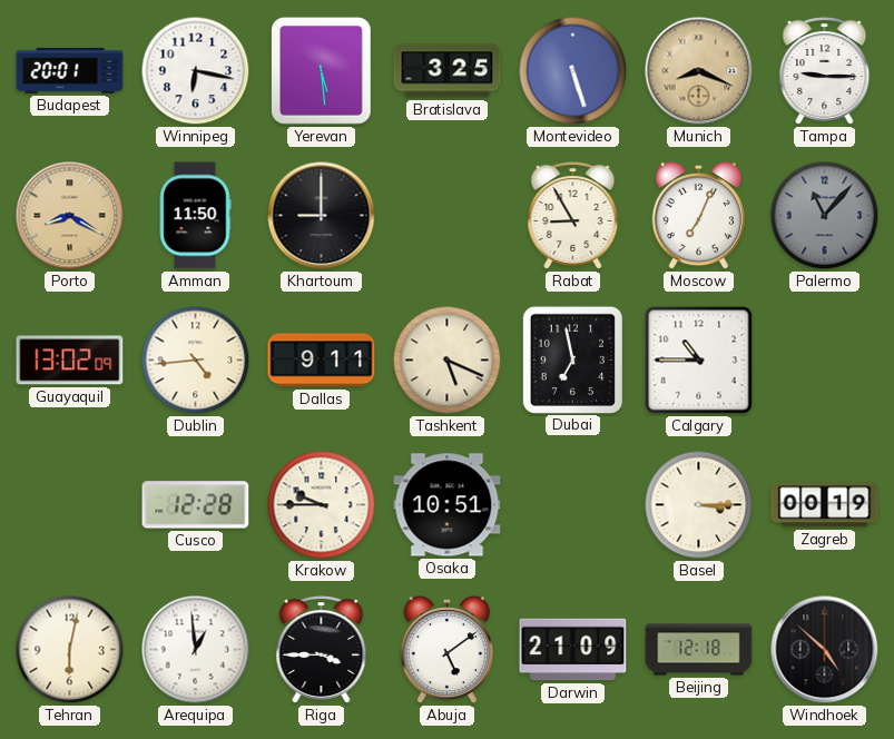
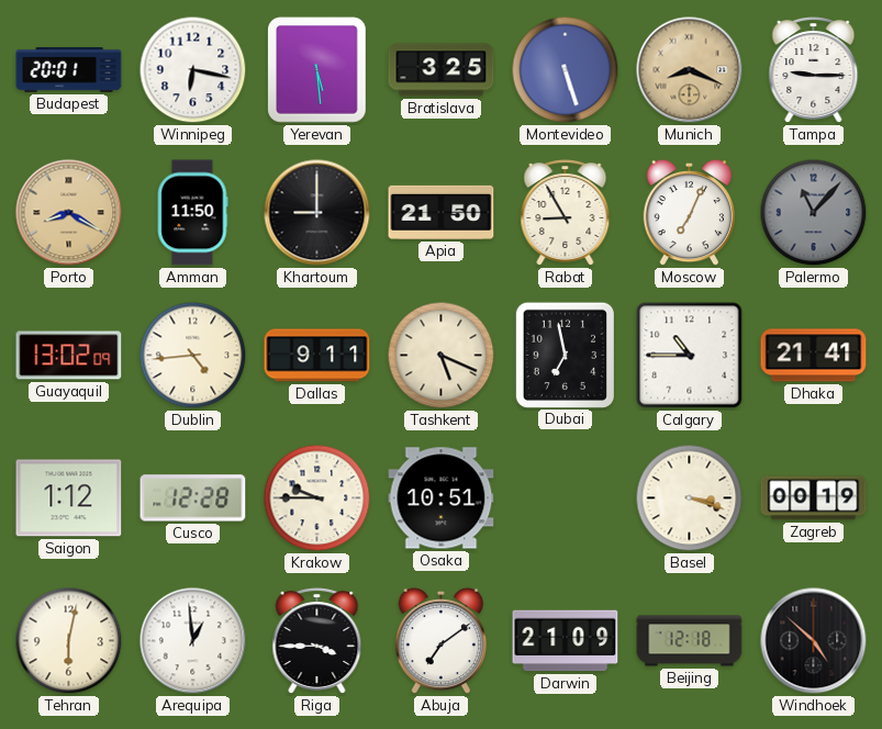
Apia: none -> 21:50 (442, 212)
Dhaka: none -> 21:41 (814, 356)
Saigon: none -> 1:12 (69, 498)
Basel: 3:15 -> 3:18 (690, 498)
Abuja: 5:09 -> 7:09 (440, 641)
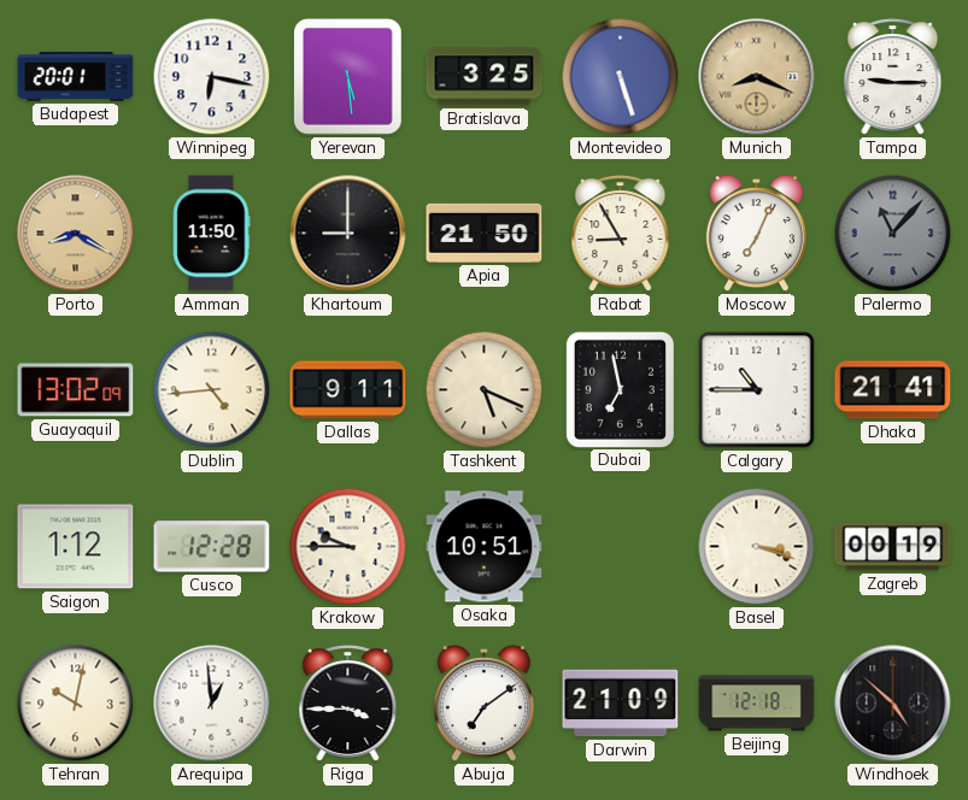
Tehran: 6:02 -> 10:02 (76, 704)
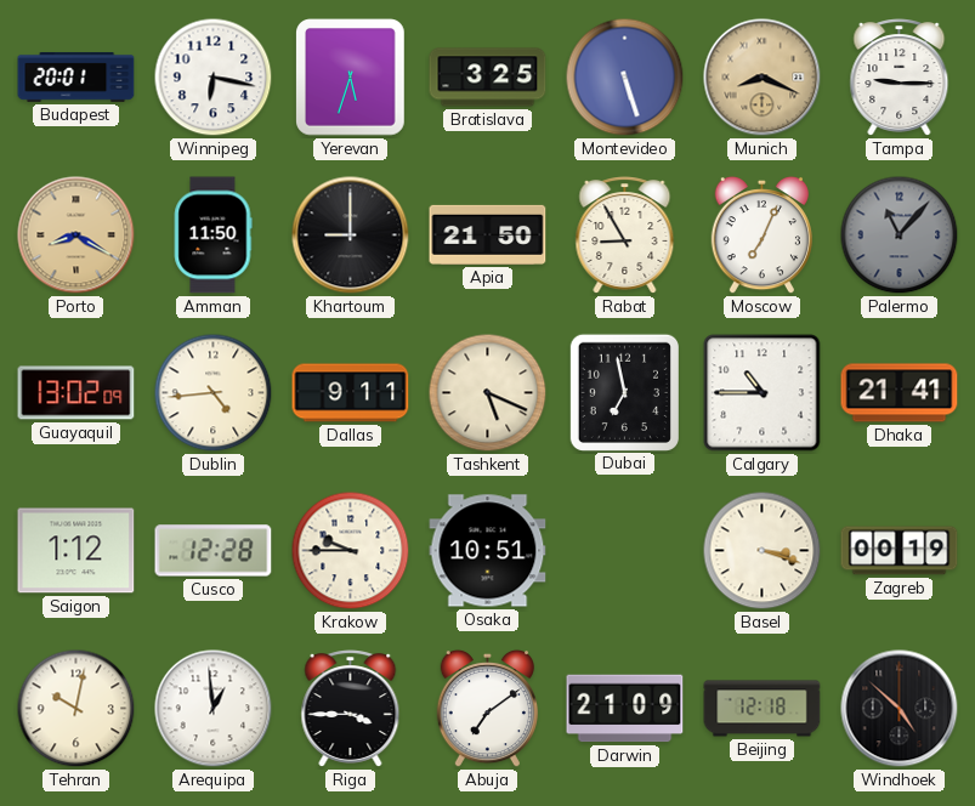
Yerevan: 5:29 -> 5:33 (351, 78)
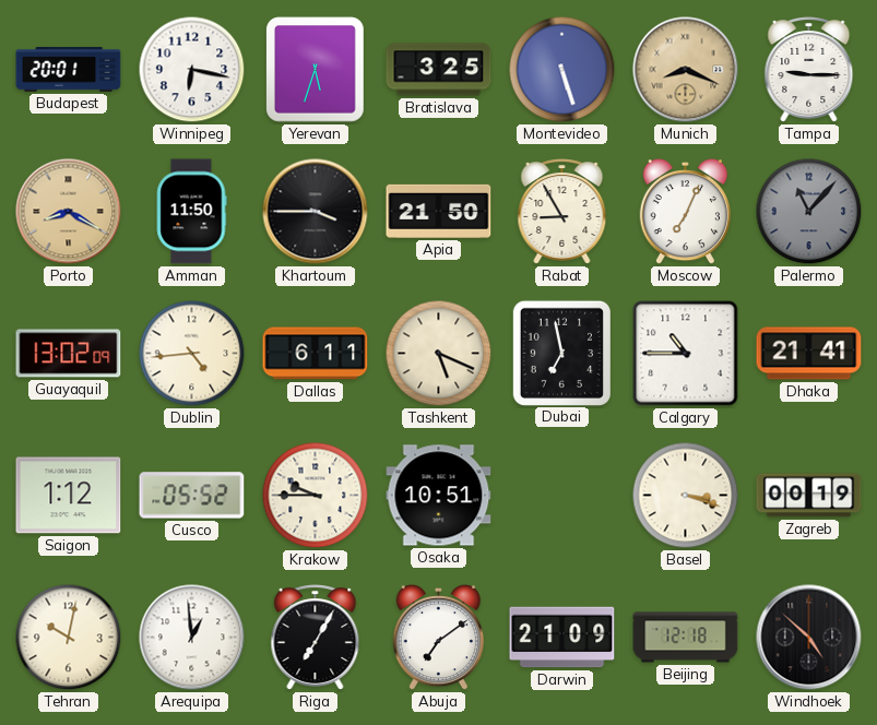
Khartoum: 9:00 -> 3:45 (316, 212)
Dallas: 9:11 -> 6:11 (316, 354)
Cusco: 12:28 -> 05:52 (192, 496)
Riga: 3:45 -> 7:05 (316, 638)
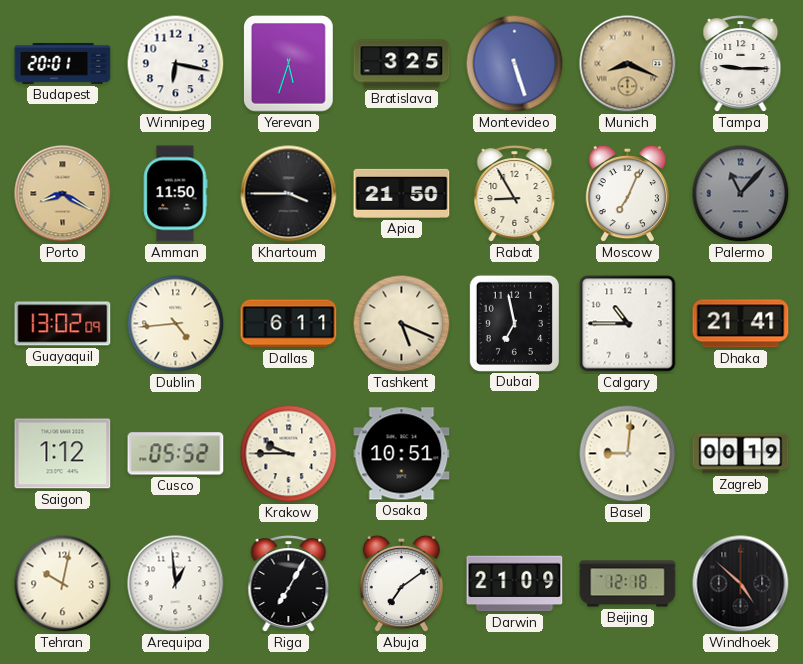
Basel: 3:18 -> 9:01 (628, 454)
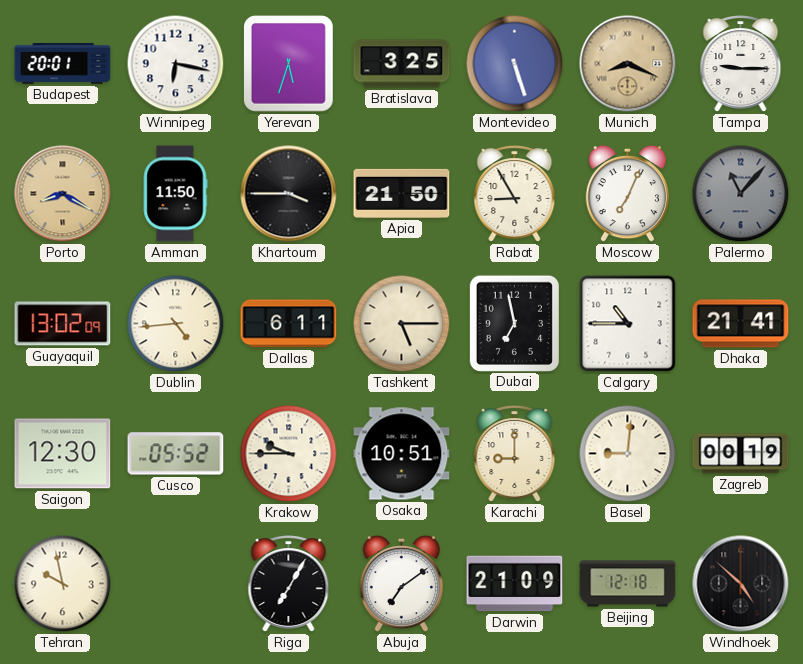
Tashkent: 5:19 -> 5:15 (402, 324)
Saigon: 1:12 -> 12:30 (63, 454)
Karachi: none -> 9:00 (515, 454)
Tehran: 10:02 -> 9:58 (63, 584)
Arequipa: 12:59 -> none (176, 584)
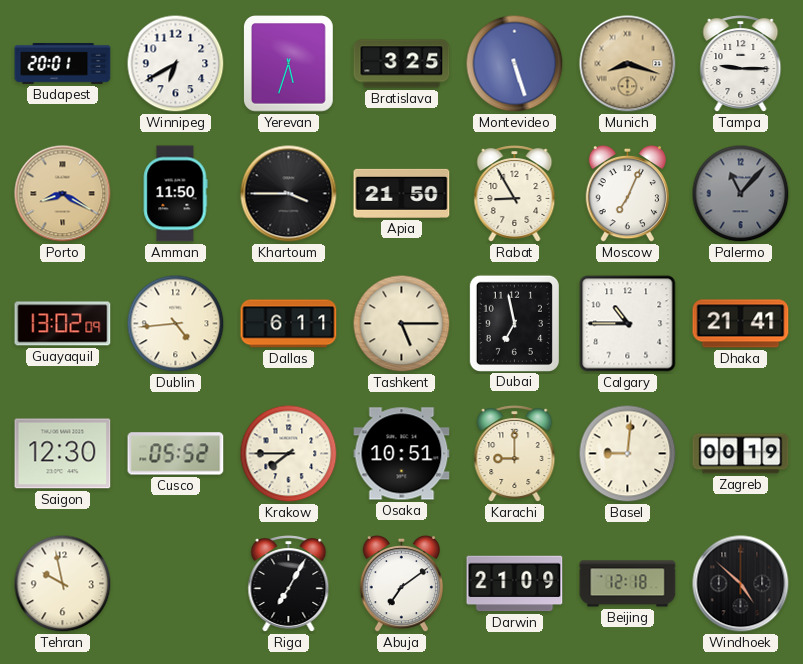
Winnipeg: 6:17 -> 6:40 (176, 64)
Munich: 8:19 -> 8:18 (628, 64)
Krakow: 9:45 -> 7:45 (289, 454)
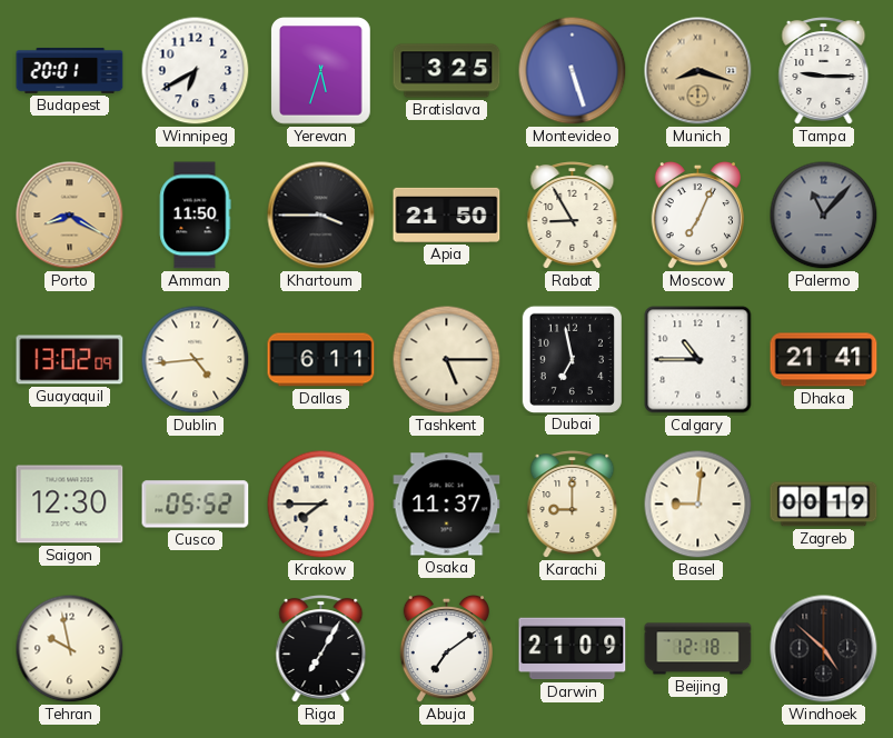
Osaka: 10:51 -> 11:37 (447, 505)
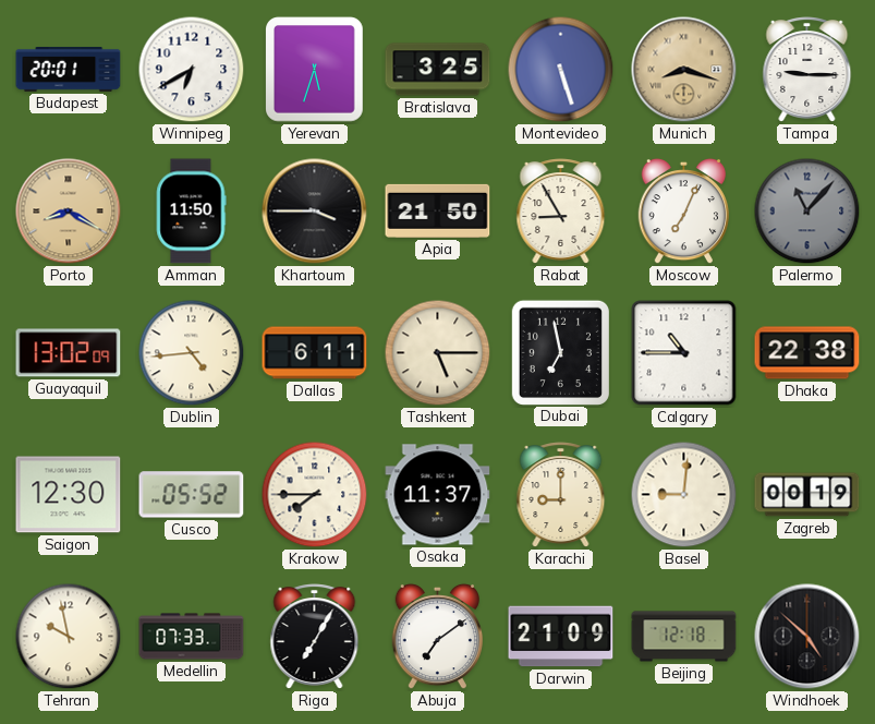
Dhaka: 21:41 -> 22:38 (807, 353)
Medellin: none -> 07:33 (192, 637)
